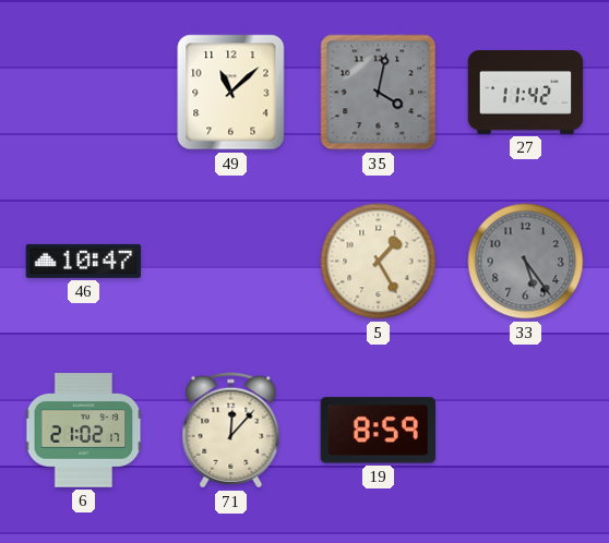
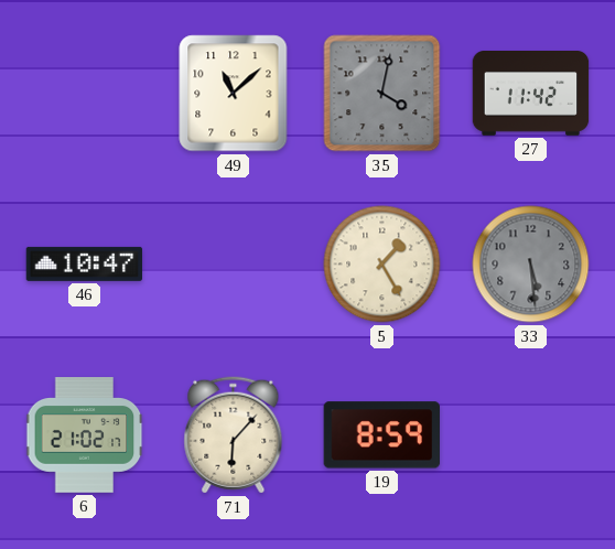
33: 5:24 -> 5:29 (531, 265)
71: 12:07 -> 6:07 (234, 435)
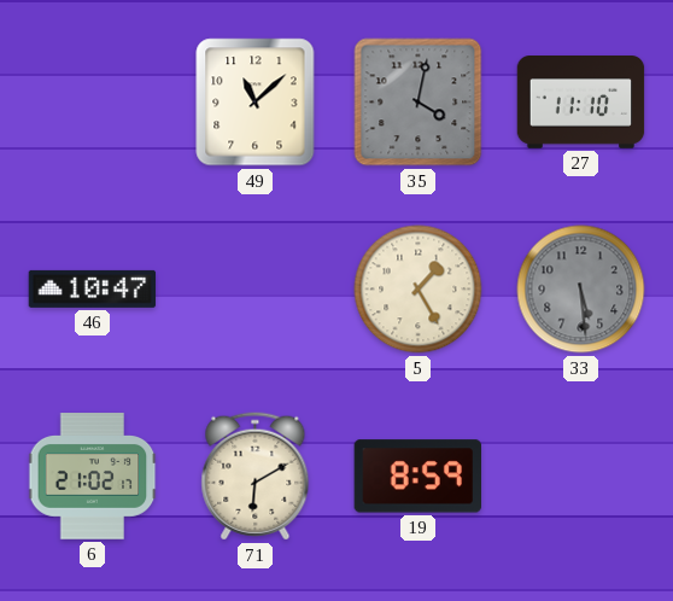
27: 11:42 -> 11:10 (581, 103)
71: 6:07 -> 6:10 (256, 477)
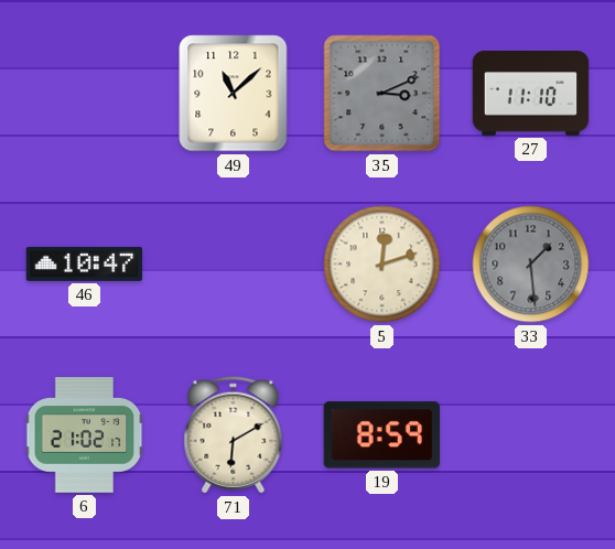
35: 4:02 -> 3:11 (382, 94)
5: 1:25 -> 12:12 (382, 265)
33: 5:29 -> 1:29 (531, 265)
